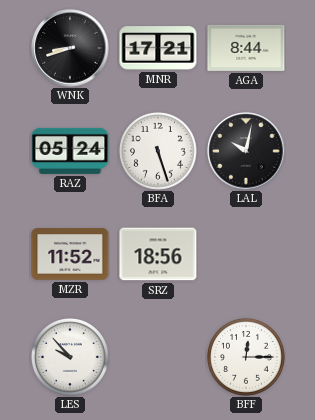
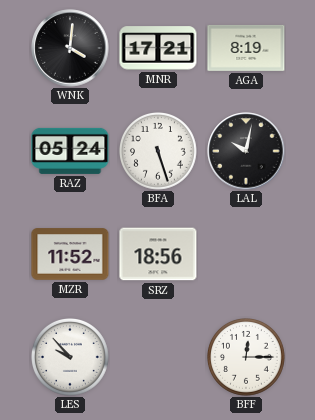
WNK: 8:42 -> 4:01 (70, 48)
AGA: 8:44 -> 8:19 (246, 48)
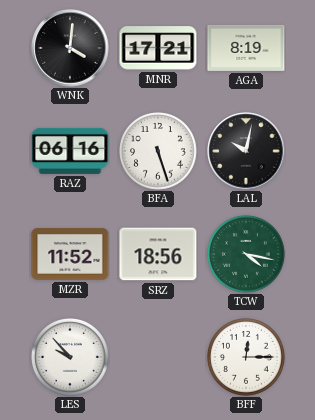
RAZ: 05:24 -> 06:16 (70, 151)
TCW: none -> 4:17 (247, 255)
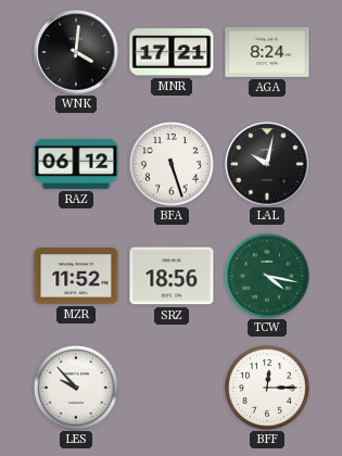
AGA: 8:19 -> 8:24 (267, 52)
RAZ: 06:16 -> 06:12 (76, 164)
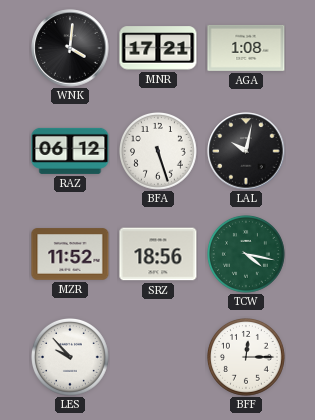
AGA: 8:24 -> 1:08 (246, 48)
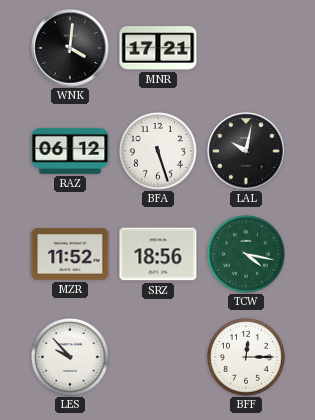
AGA: 1:08 -> none (246, 48)
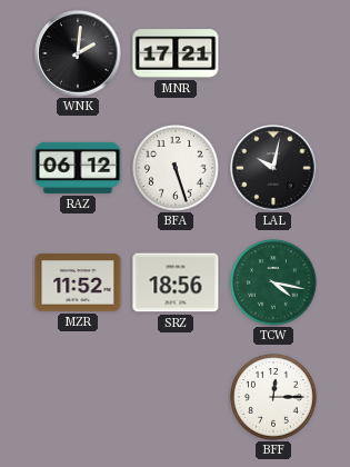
WNK: 4:01 -> 2:01 (78, 53)
LES: 9:53 -> none (71, 358)
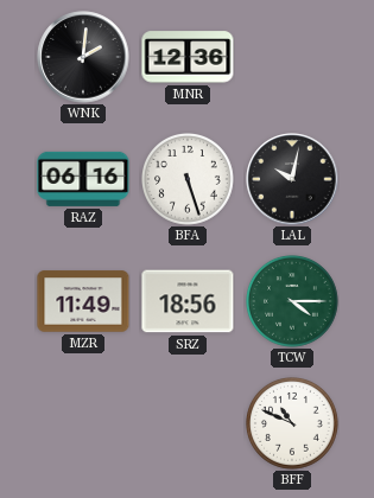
MNR: 17:21 -> 12:36 (188, 57)
RAZ: 06:12 -> 06:16 (83, 179)
MZR: 11:52 -> 11:49 (83, 301)
TCW: 4:17 -> 4:15 (293, 302)
BFF: 12:15 -> 10:49 (293, 424)
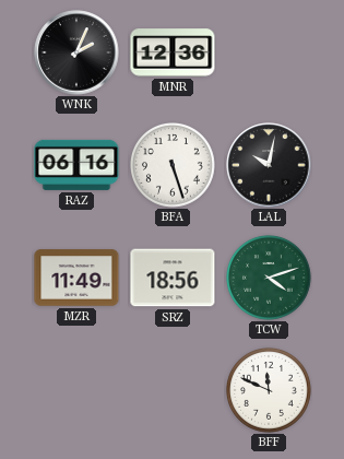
WNK: 2:01 -> 2:04 (76, 52)
TCW: 4:15 -> 4:12 (270, 279)
BFF: 10:49 -> 11:49 (270, 391)
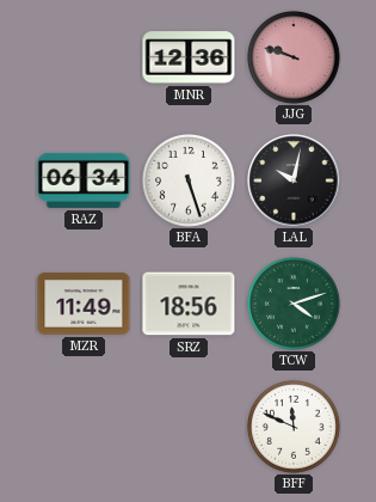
WNK: 2:04 -> none (76, 52)
JJG: none -> 9:48 (295, 59)
RAZ: 06:16 -> 06:34 (84, 180)
